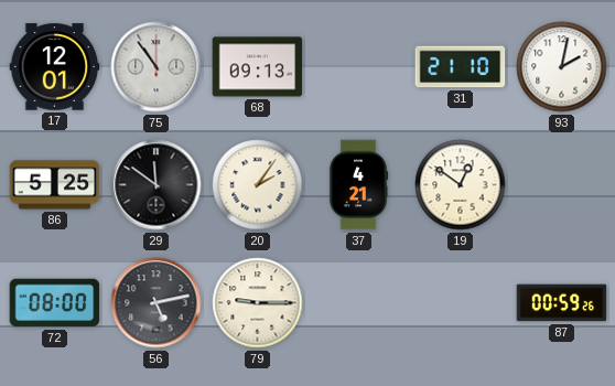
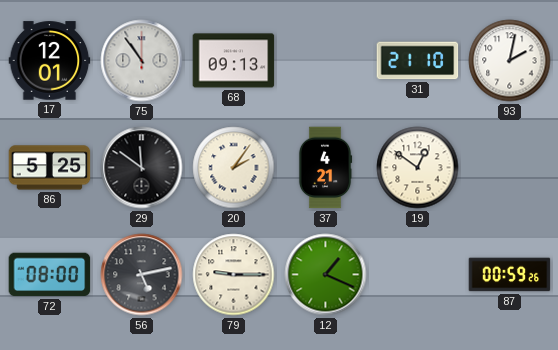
12: none -> 1:19 (326, 275)
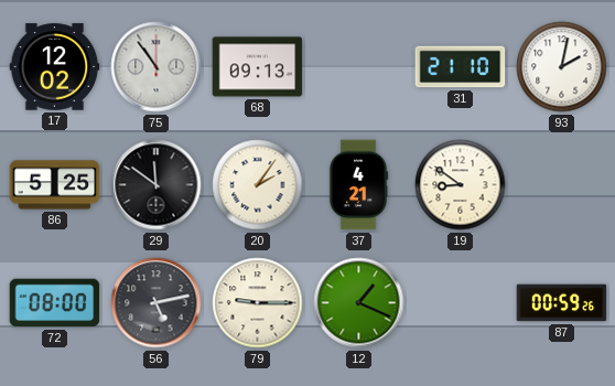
17: 12:01 -> 12:02 (55, 67)
19: 12:51 -> 8:51 (461, 185)
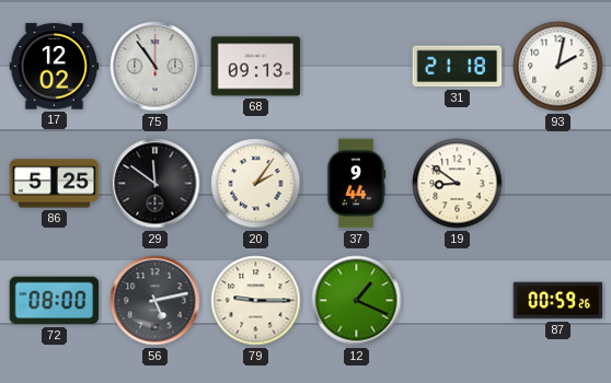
31: 21:10 -> 21:18 (458, 67)
37: 4:21 -> 9:44 (356, 184)
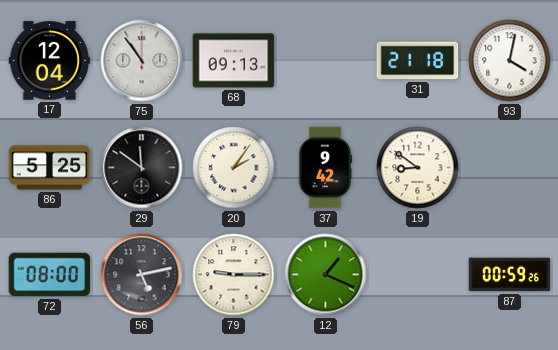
17: 12:02 -> 12:04 (50, 61)
93: 2:02 -> 4:02 (510, 61)
37: 9:44 -> 9:42 (325, 168)
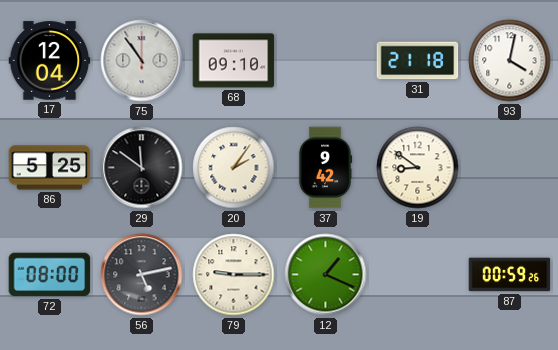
68: 09:13 -> 09:10 (234, 61)
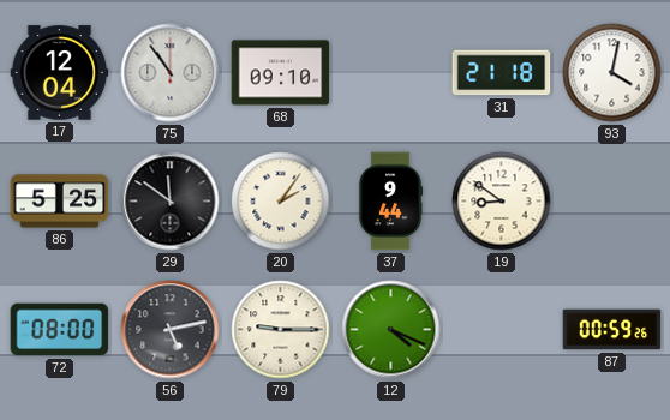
37: 9:42 -> 9:44 (390, 202)
12: 1:19 -> 4:19 (391, 330)
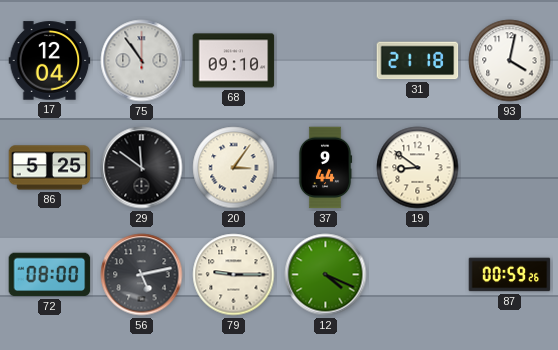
20: 2:06 -> 3:06 (234, 168)
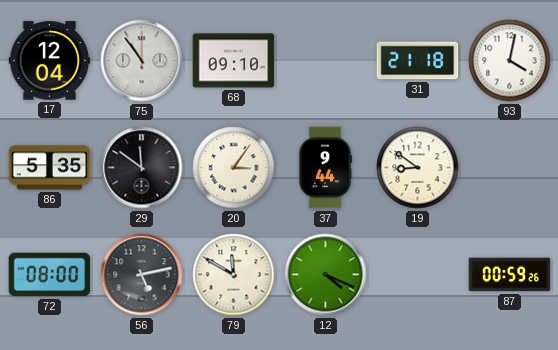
86: 5:25 -> 5:35 (50, 168)
79: 9:15 -> 11:50 (234, 275)
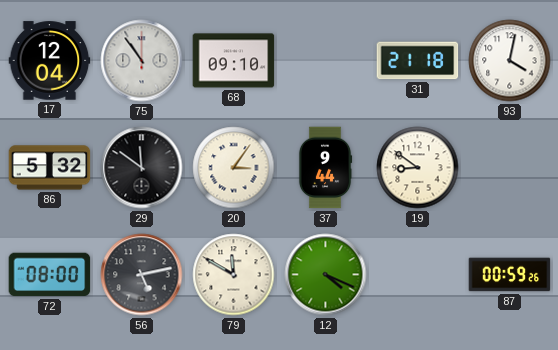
86: 5:35 -> 5:32 (50, 168)
